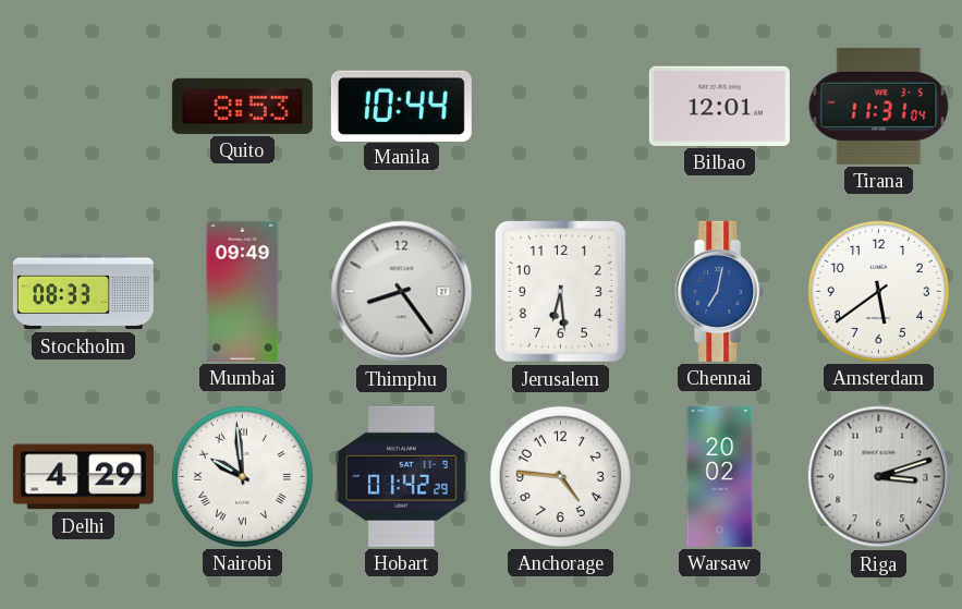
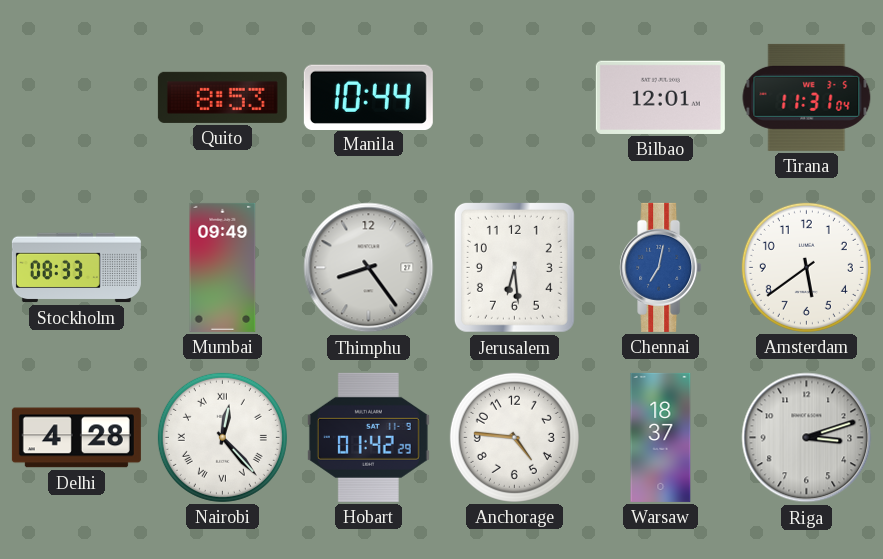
Delhi: 4:29 -> 4:28 (76, 438)
Nairobi: 9:59 -> 12:23 (222, 437)
Warsaw: 20:02 -> 18:37 (661, 437)
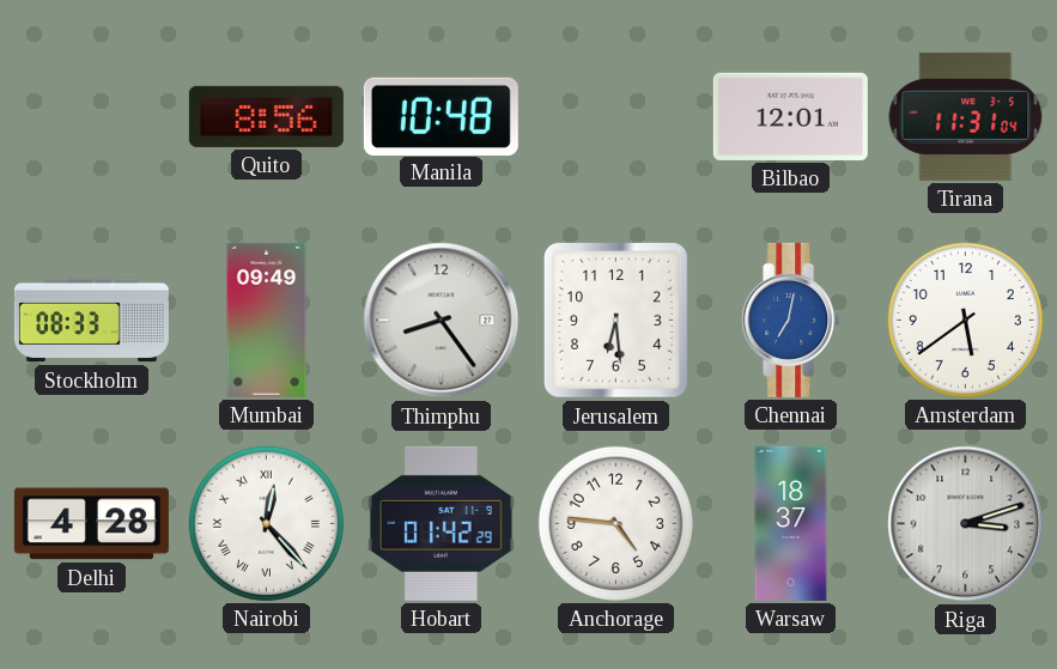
Quito: 8:53 -> 8:56 (266, 116)
Manila: 10:44 -> 10:48 (441, 116)
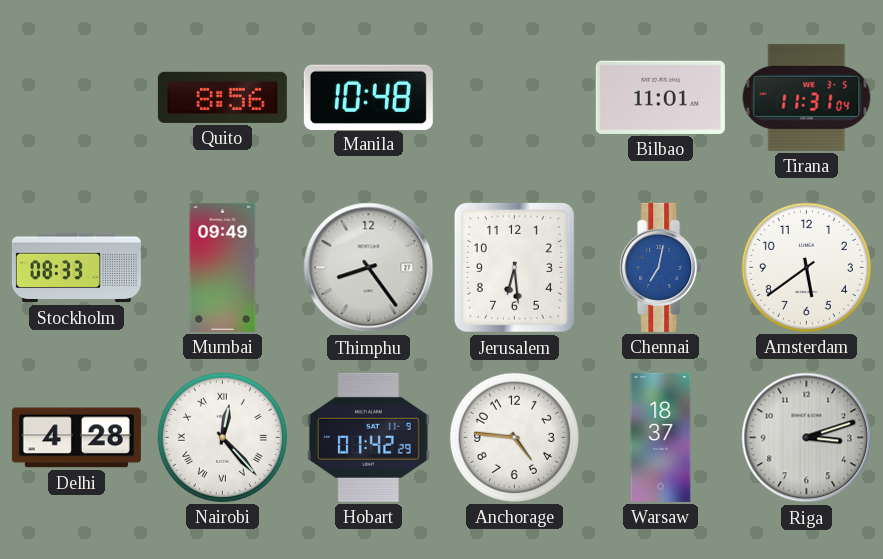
Bilbao: 12:01 -> 11:01 (660, 97)
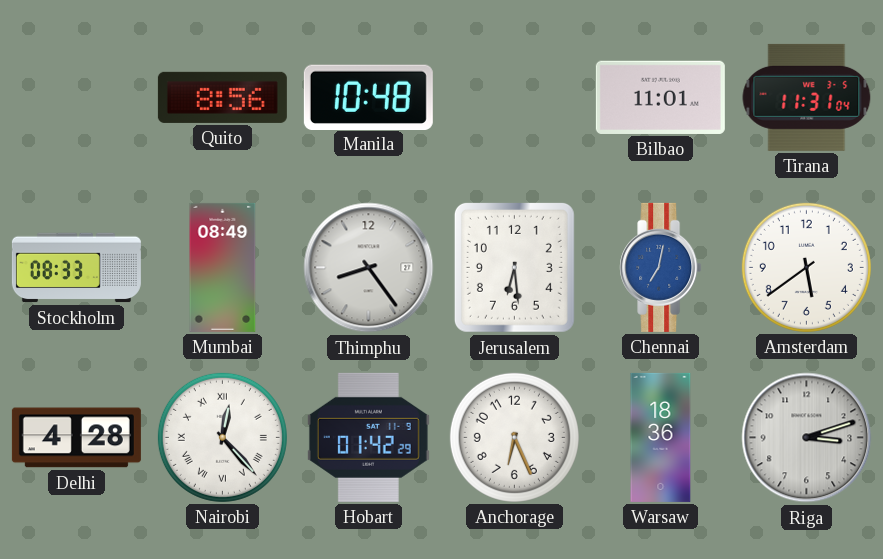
Mumbai: 09:49 -> 08:49 (223, 267)
Anchorage: 4:46 -> 6:26 (514, 437)
Warsaw: 18:37 -> 18:36 (661, 437)
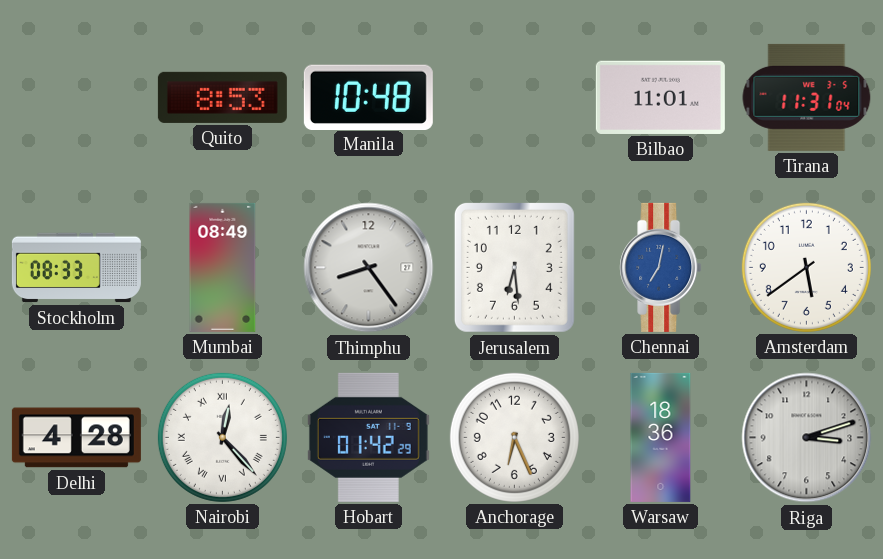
Quito: 8:56 -> 8:53 (222, 97)
